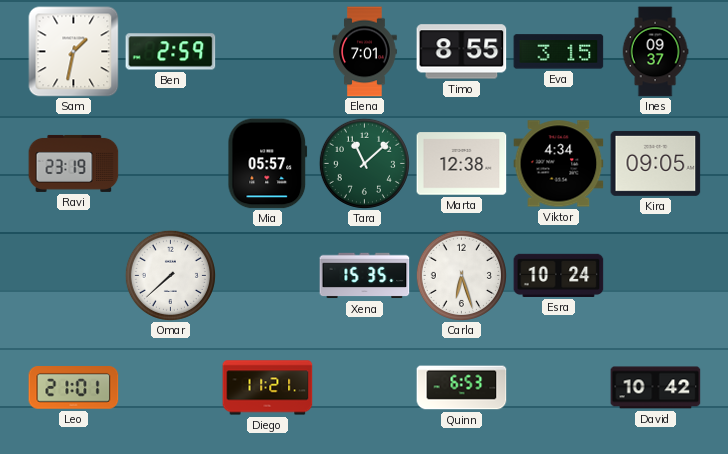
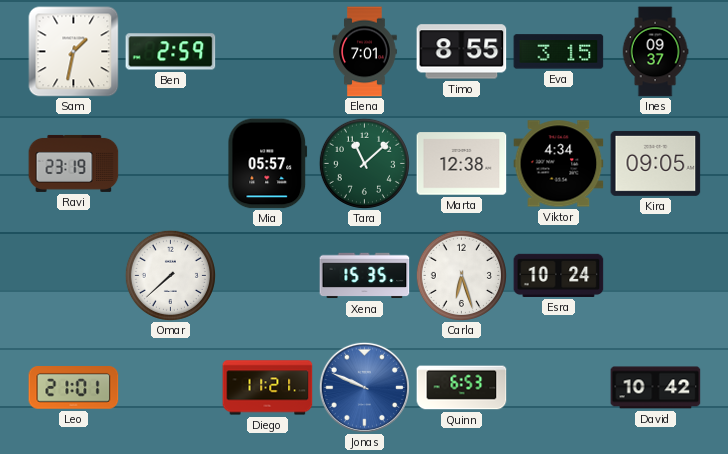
Jonas: none -> 9:49 (364, 387)
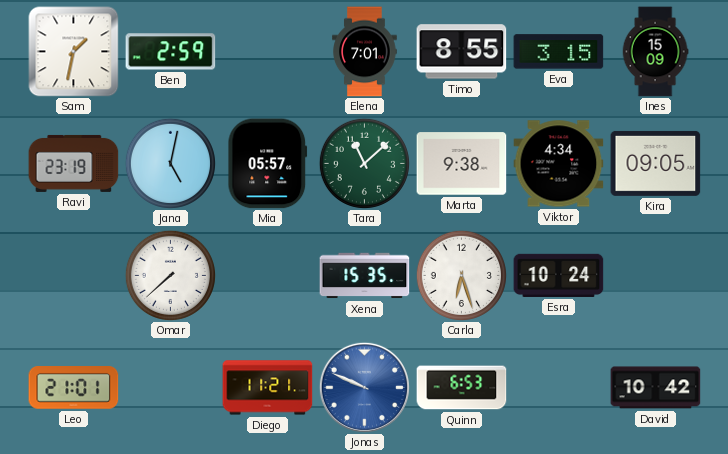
Ines: 09:37 -> 15:09 (655, 52)
Jana: none -> 5:02 (170, 163)
Marta: 12:38 -> 9:38 (462, 164)
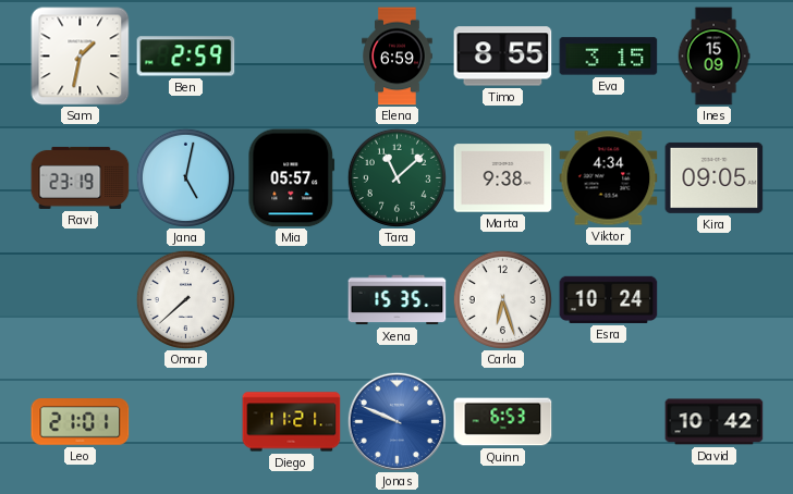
Elena: 7:01 -> 6:59 (398, 57)
